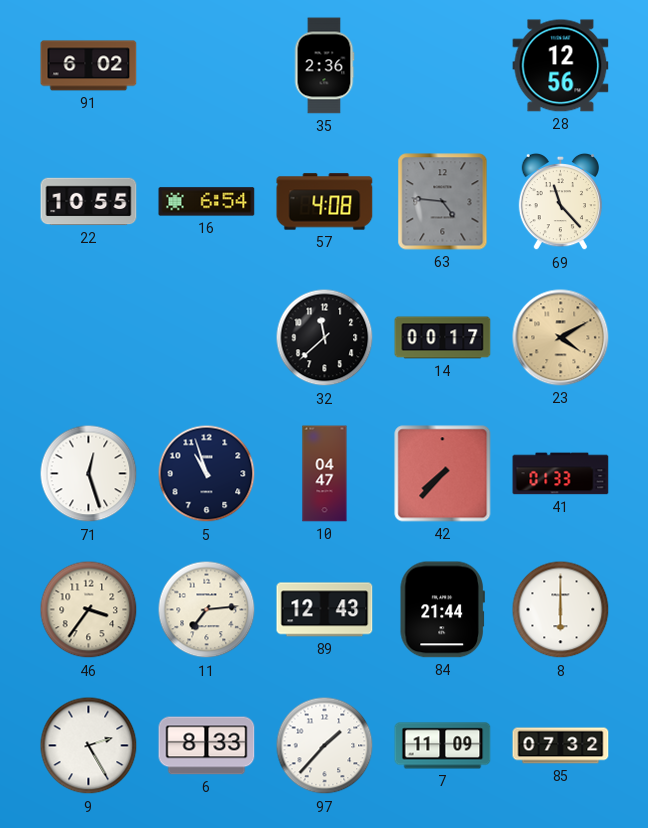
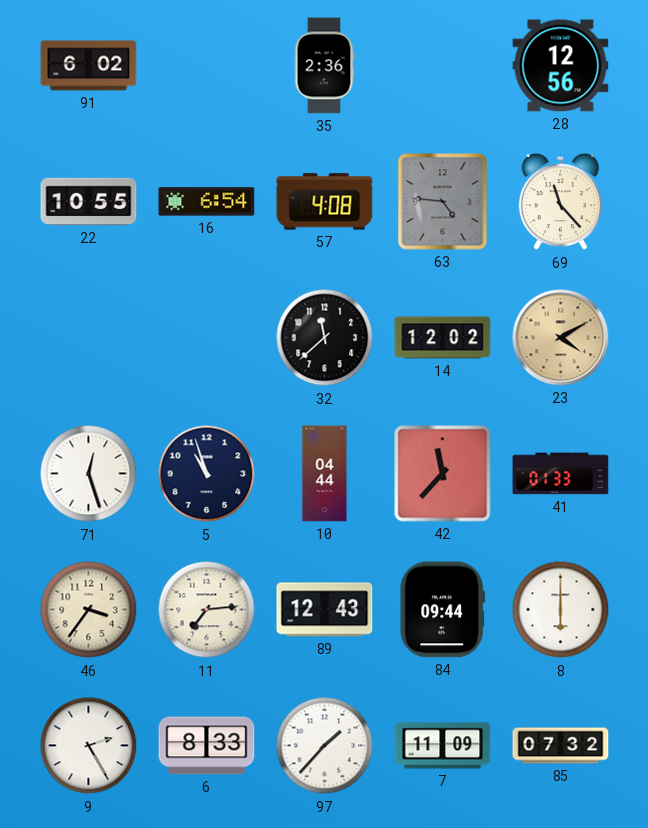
14: 00:17 -> 12:02 (443, 338)
10: 04:47 -> 04:44 (325, 474)
42: 7:37 -> 11:37 (443, 474)
84: 21:44 -> 09:44 (442, 610)
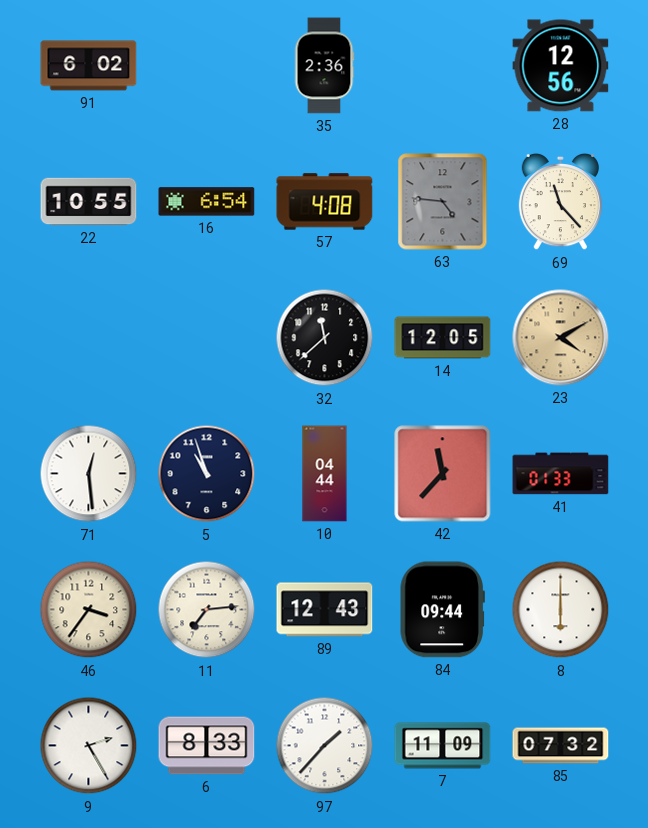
14: 12:02 -> 12:05 (443, 338)
71: 12:27 -> 12:29 (89, 474)
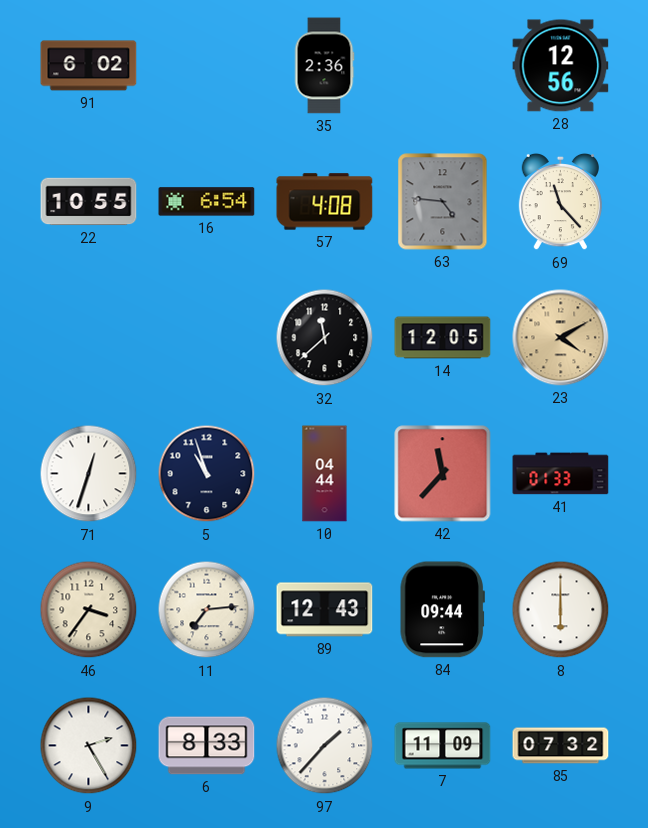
71: 12:29 -> 12:33 (89, 474)
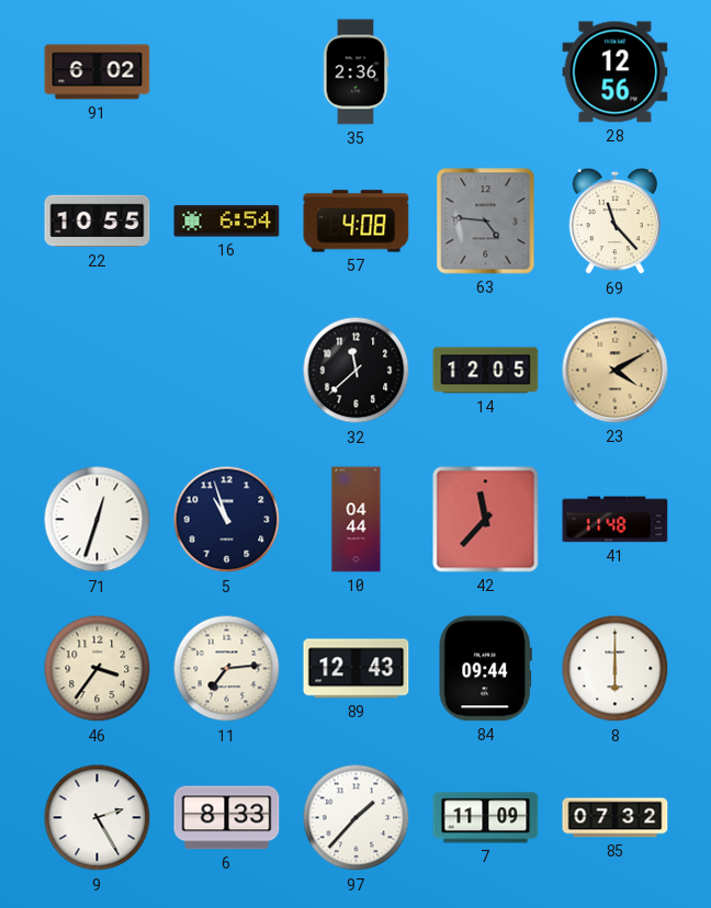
41: 01:33 -> 11:48 (616, 520)
